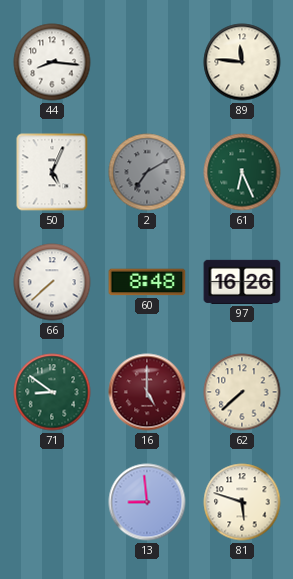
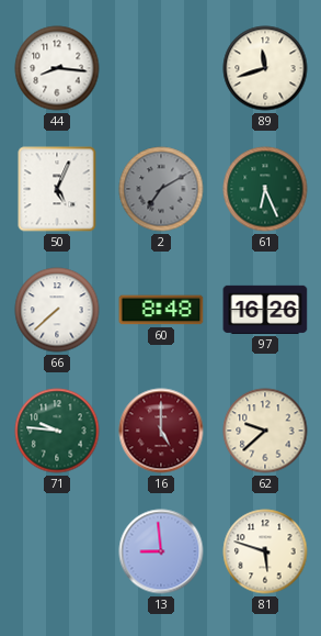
89: 11:46 -> 11:42 (265, 68)
71: 8:51 -> 9:46 (57, 431)
62: 7:38 -> 9:38 (265, 431)
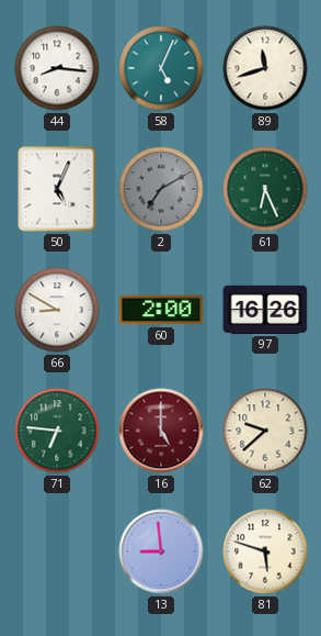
58: none -> 5:04 (161, 68)
66: 7:38 -> 8:50 (57, 310)
60: 8:48 -> 2:00 (161, 310)
71: 9:46 -> 6:46 (57, 431)
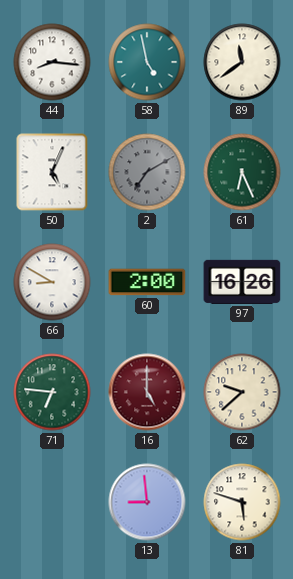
58: 5:04 -> 4:58 (147, 62)
89: 11:42 -> 11:39 (242, 62)
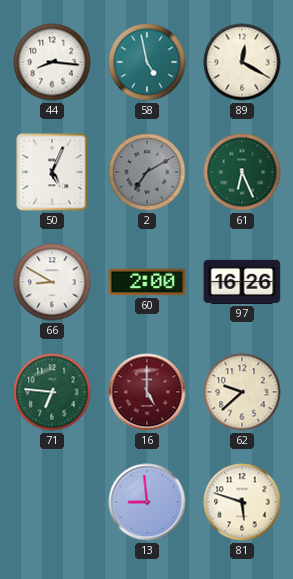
89: 11:39 -> 12:20 (242, 62)
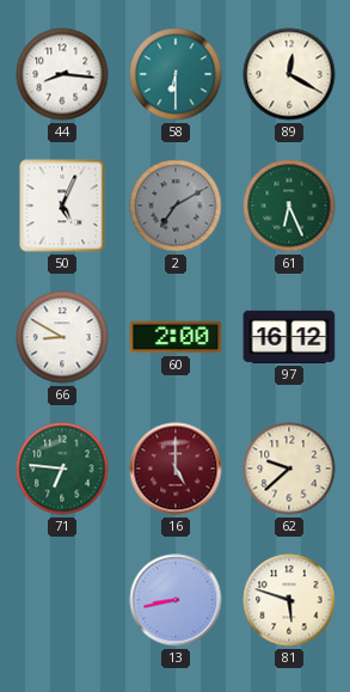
58: 4:58 -> 6:30 (176, 74)
97: 16:26 -> 16:12 (289, 337)
13: 8:59 -> 8:43 (176, 600)
